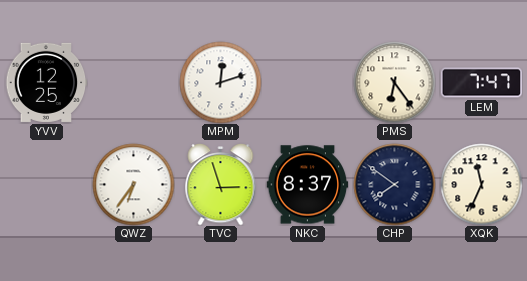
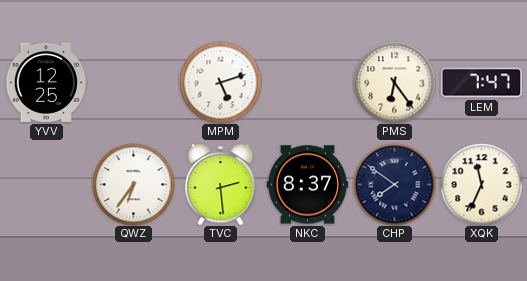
MPM: 12:12 -> 5:12 (220, 82)
TVC: 2:57 -> 2:29 (221, 185)
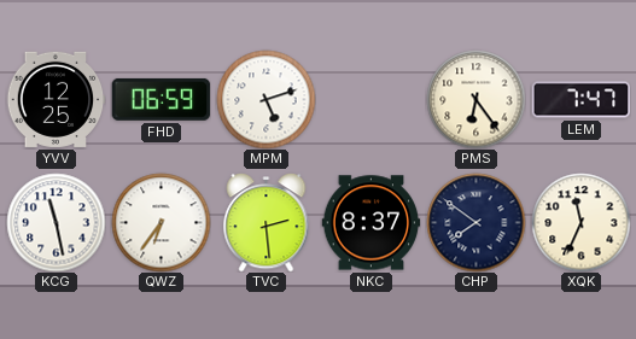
FHD: none -> 06:59 (161, 99)
KCG: none -> 11:28 (56, 222)
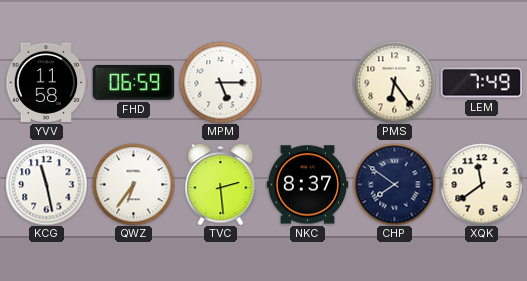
YVV: 12:25 -> 11:58 (46, 82)
MPM: 5:12 -> 5:15 (220, 82)
LEM: 7:47 -> 7:49 (481, 83)
XQK: 11:34 -> 11:39 (481, 184)
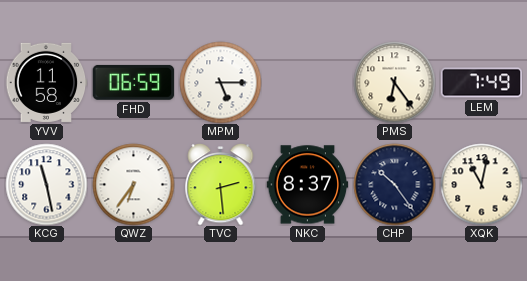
CHP: 7:51 -> 10:24 (394, 184)
XQK: 11:39 -> 11:02 (481, 184)
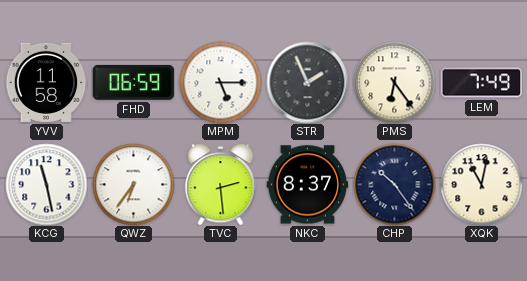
STR: none -> 1:56 (307, 82)
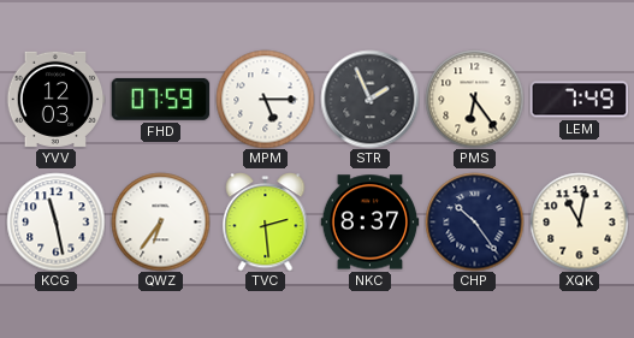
YVV: 11:58 -> 12:03 (55, 99)
FHD: 06:59 -> 07:59 (160, 99)
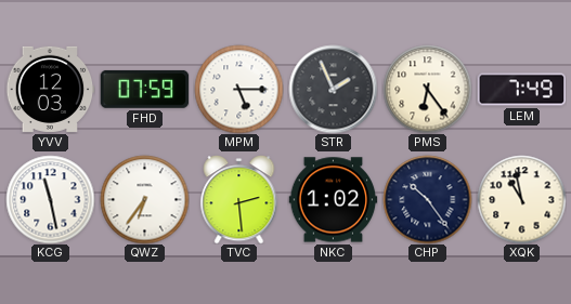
NKC: 8:37 -> 1:02 (333, 200)
XQK: 11:02 -> 10:58 (521, 199)
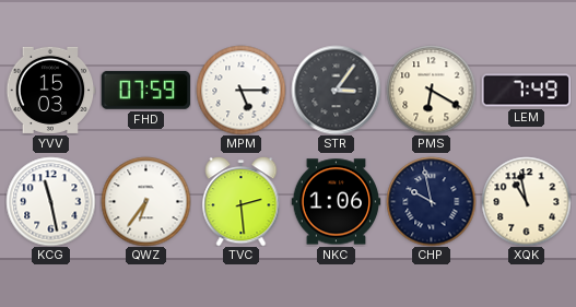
YVV: 12:03 -> 15:03 (50, 90)
STR: 1:56 -> 3:06 (336, 90)
PMS: 6:24 -> 6:20 (431, 90)
NKC: 1:02 -> 1:06 (336, 202)
CHP: 10:24 -> 9:58 (431, 201)
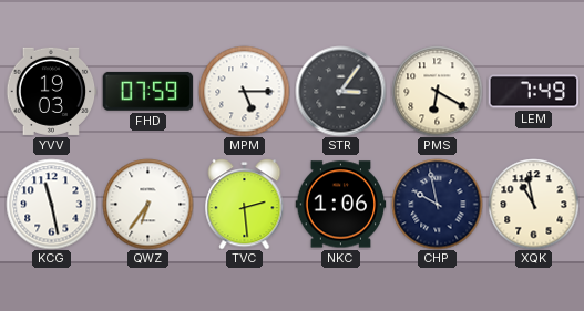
YVV: 15:03 -> 19:03 (51, 91)
